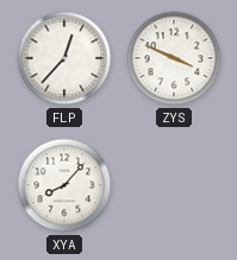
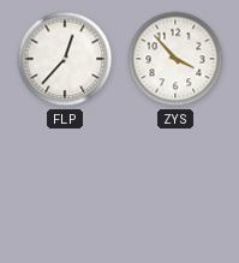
ZYS: 3:49 -> 3:53 (175, 59)
XYA: 8:07 -> none (64, 185)
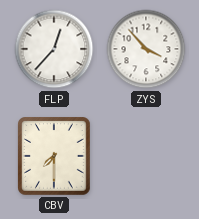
CBV: none -> 7:30 (55, 157)
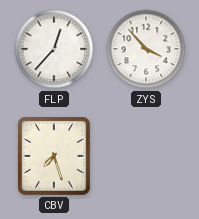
CBV: 7:30 -> 7:27 (55, 157)
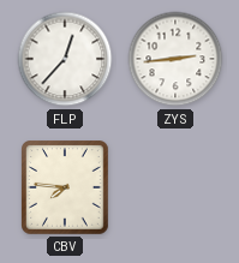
ZYS: 3:53 -> 2:44 (175, 59)
CBV: 7:27 -> 7:46 (66, 189)
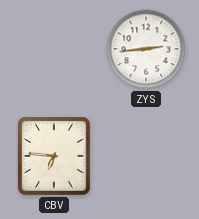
FLP: 12:37 -> none (65, 59)
CBV: 7:46 -> 6:46 (55, 157)
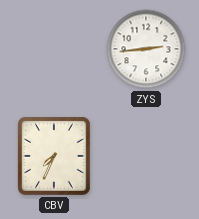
CBV: 6:46 -> 7:34 (55, 157)
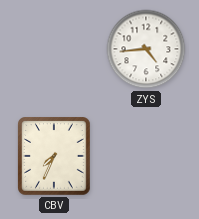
ZYS: 2:44 -> 4:44 (146, 49)
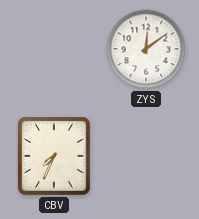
ZYS: 4:44 -> 12:09 (146, 49)
